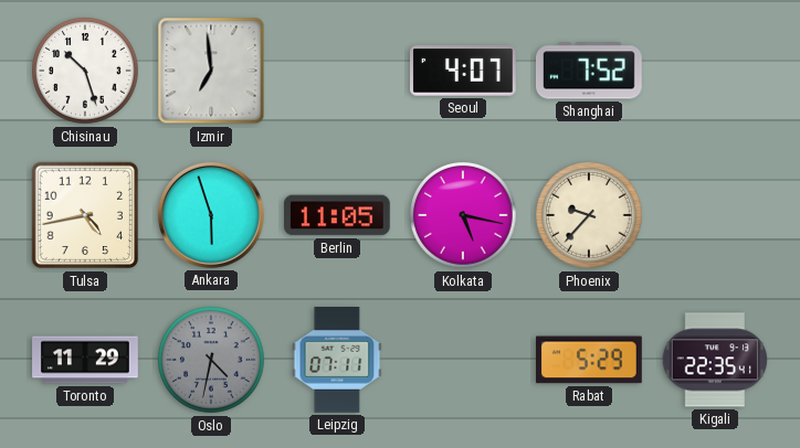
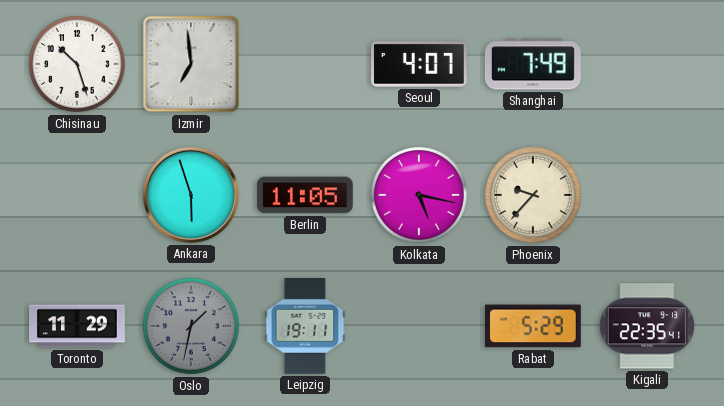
Shanghai: 7:52 -> 7:49 (533, 64)
Tulsa: 4:43 -> none (85, 215)
Oslo: 4:32 -> 1:32 (191, 326)
Leipzig: 07:11 -> 19:11 (305, 327)
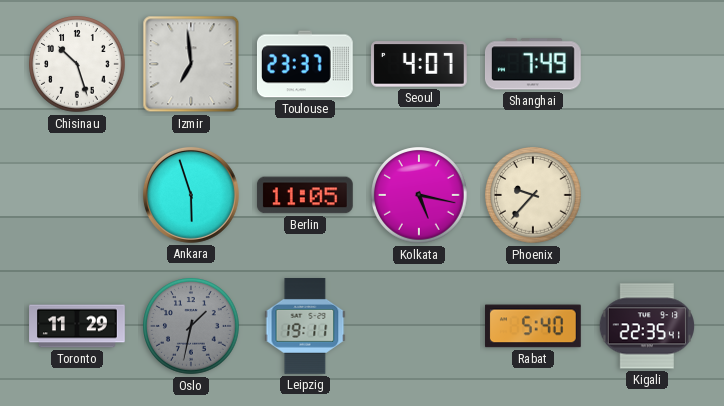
Toulouse: none -> 23:37 (305, 64)
Rabat: 5:29 -> 5:40 (534, 326)
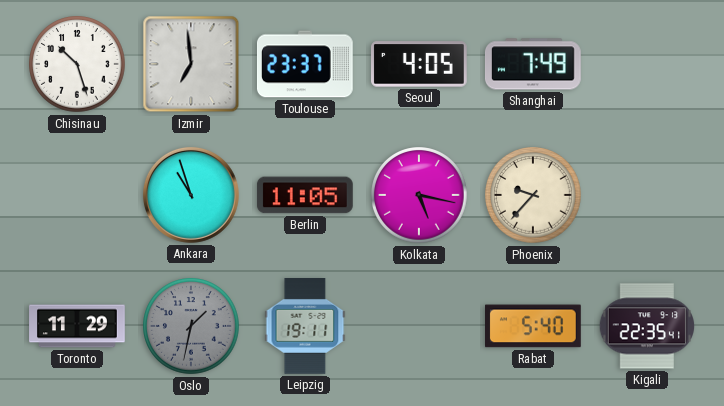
Seoul: 4:07 -> 4:05 (420, 64)
Ankara: 5:57 -> 10:57 (191, 195)
